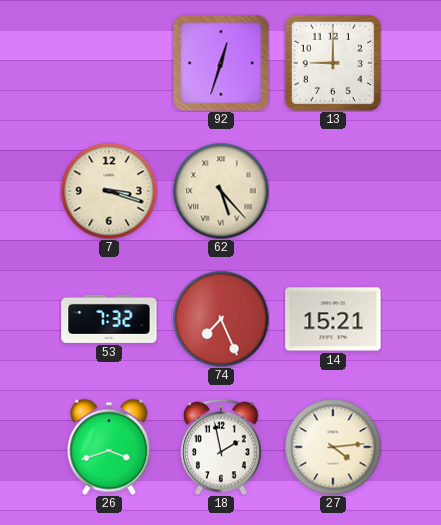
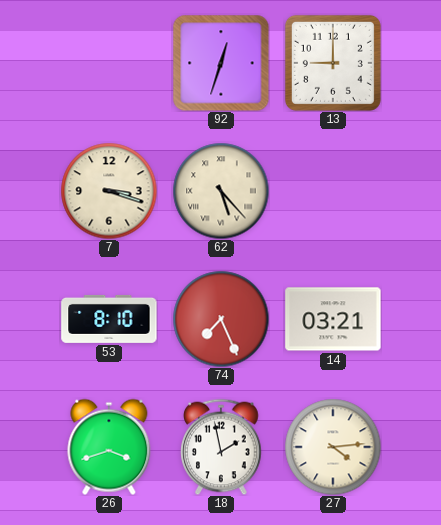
53: 7:32 -> 8:10 (109, 319)
14: 15:21 -> 03:21 (333, 319)
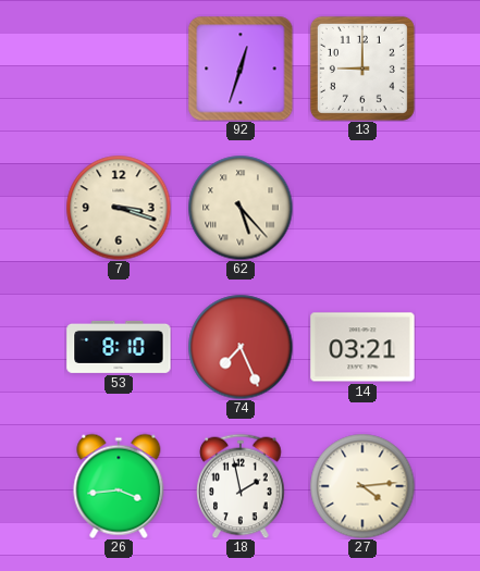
26: 3:42 -> 3:44 (119, 486)
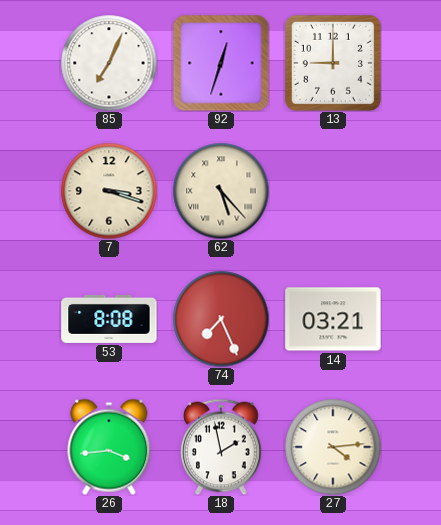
85: none -> 7:04 (109, 63)
53: 8:10 -> 8:08 (109, 319)
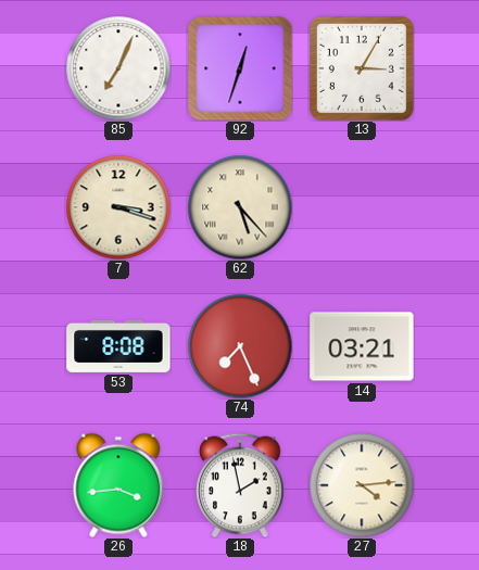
13: 9:00 -> 3:05 (362, 68)
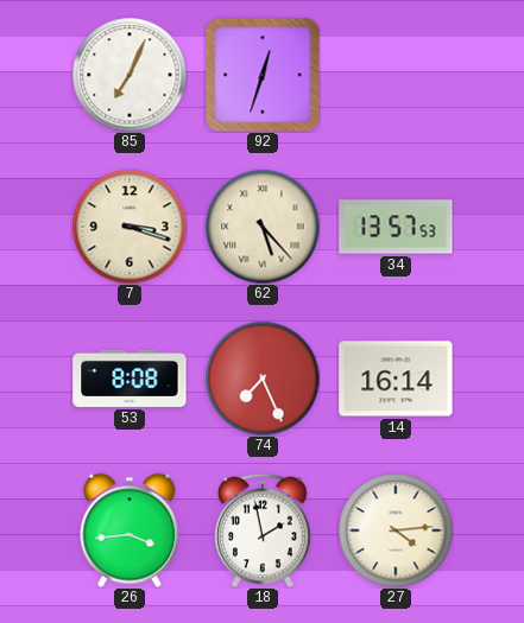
13: 3:05 -> none (362, 68)
34: none -> 13:57 (396, 227)
14: 03:21 -> 16:14 (396, 379)
